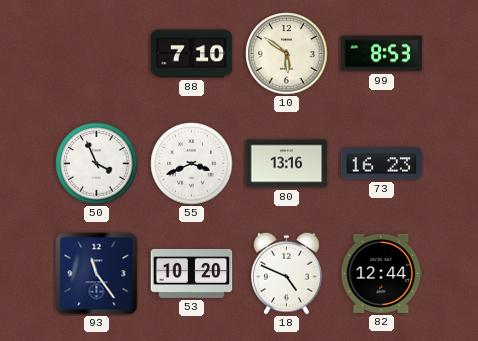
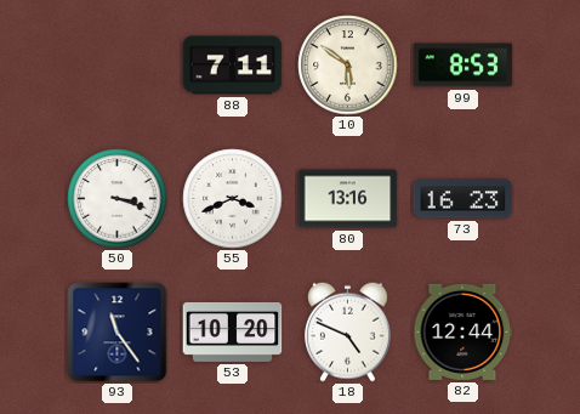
88: 7:10 -> 7:11 (233, 66)
50: 3:56 -> 3:18 (118, 199)
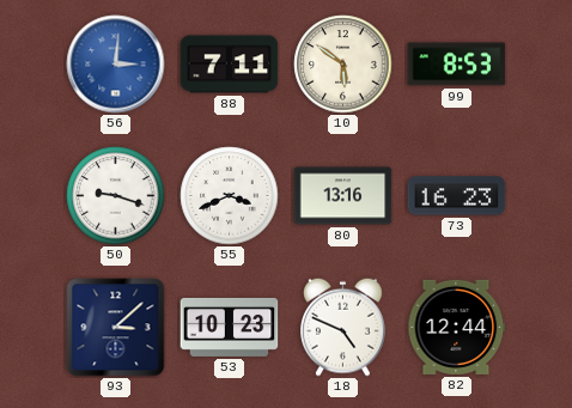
56: none -> 3:01 (116, 65)
50: 3:18 -> 9:18 (116, 196)
93: 11:24 -> 3:08 (116, 328)
53: 10:20 -> 10:23 (230, 327)
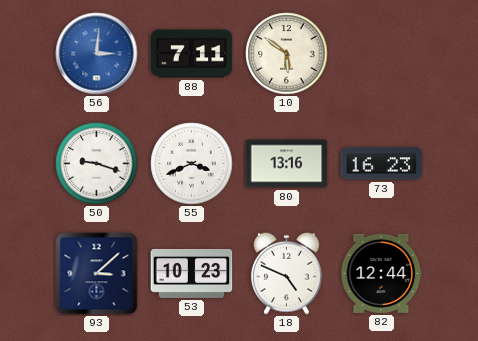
99: 8:53 -> none (457, 65)
